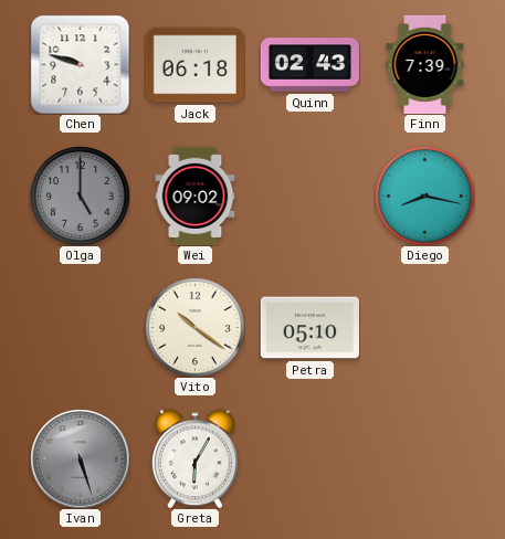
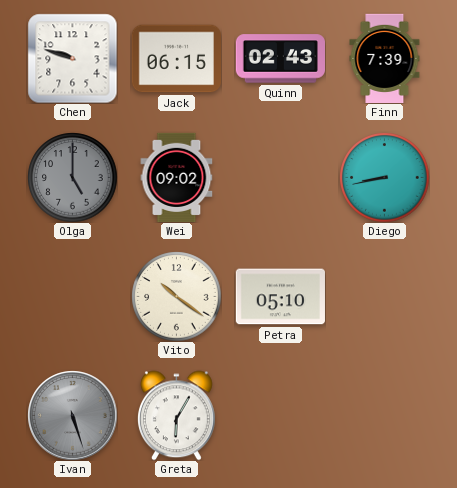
Jack: 06:18 -> 06:15 (176, 59)
Diego: 8:17 -> 8:43 (384, 177)
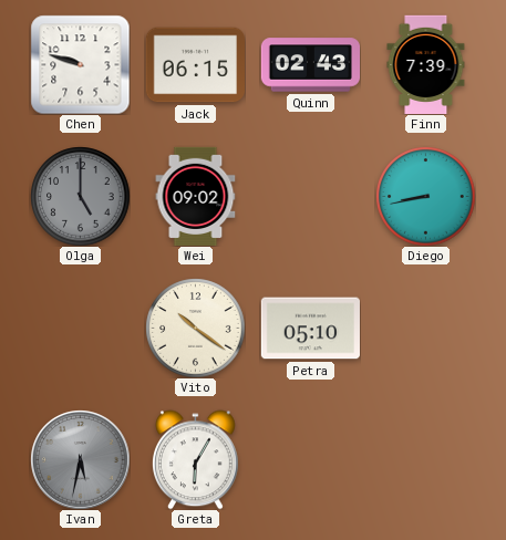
Ivan: 5:27 -> 5:32 (80, 459)
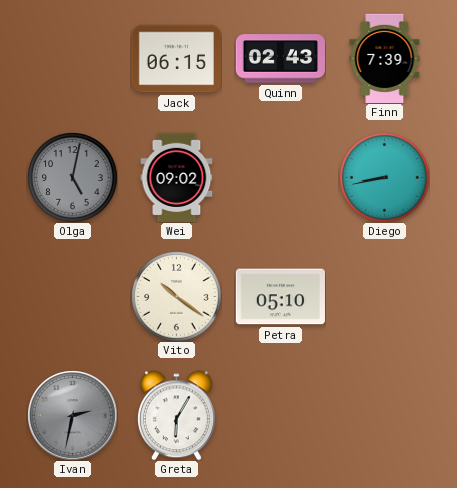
Chen: 9:48 -> none (80, 64)
Olga: 5:00 -> 5:02 (72, 177)
Ivan: 5:32 -> 2:32 (72, 415)
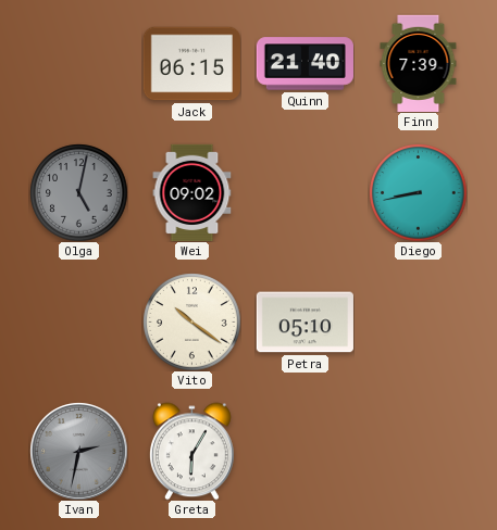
Quinn: 02:43 -> 21:40 (305, 64)
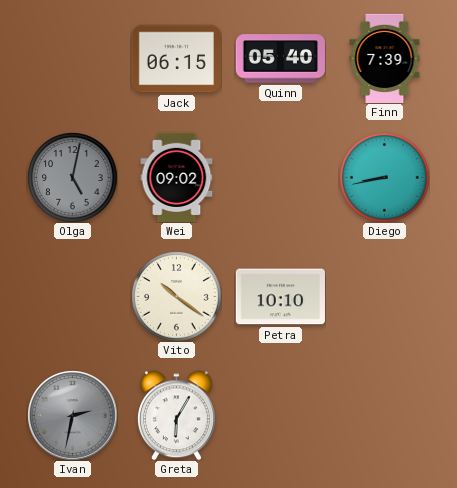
Quinn: 21:40 -> 05:40 (280, 59)
Petra: 05:10 -> 10:10 (280, 297)
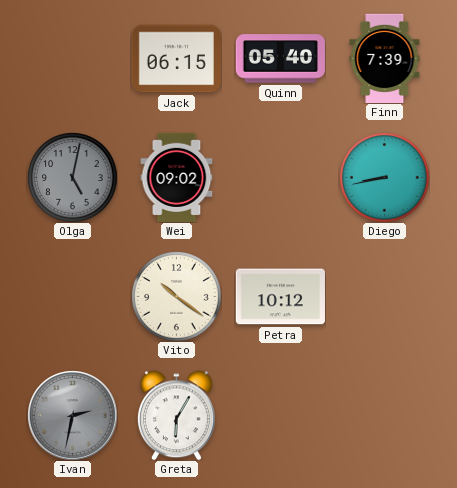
Petra: 10:10 -> 10:12 (280, 297)
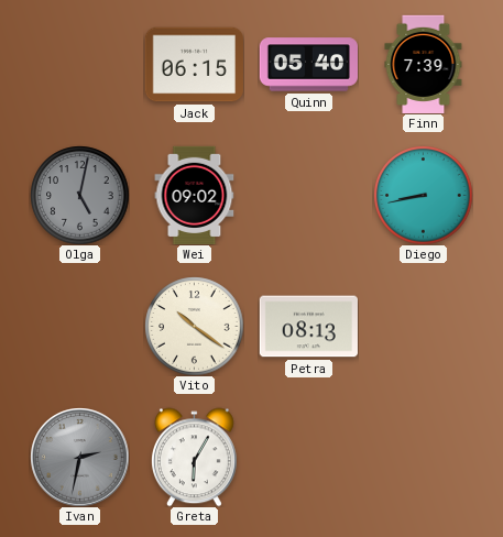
Petra: 10:12 -> 08:13 (308, 327)
